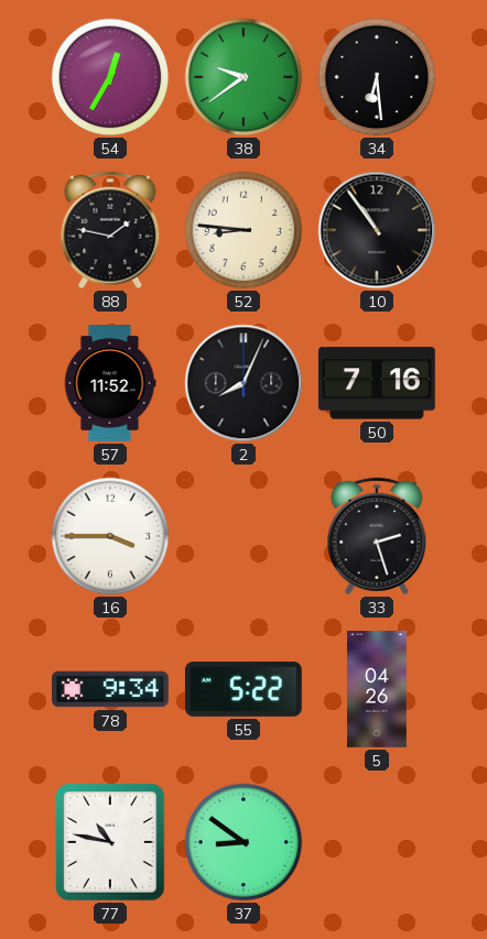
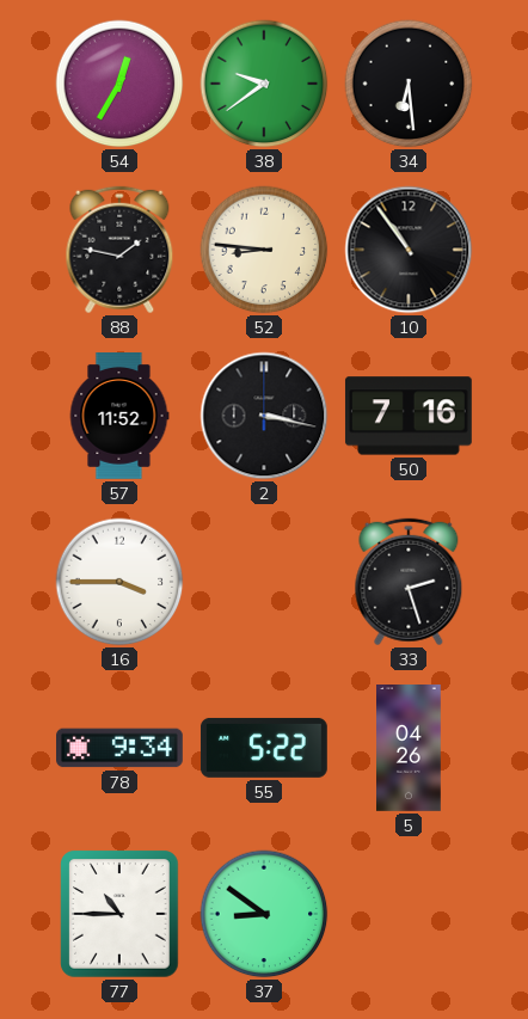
2: 8:04 -> 3:17 (264, 416)
77: 10:47 -> 10:45 (119, 914)
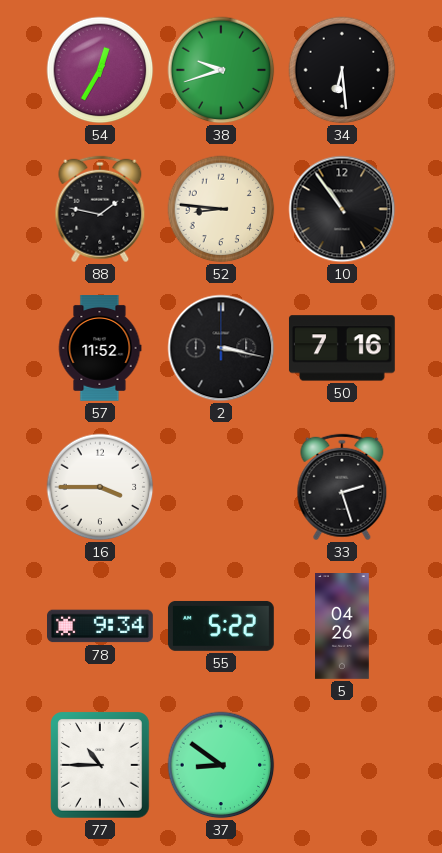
38: 9:39 -> 9:42 (221, 70)
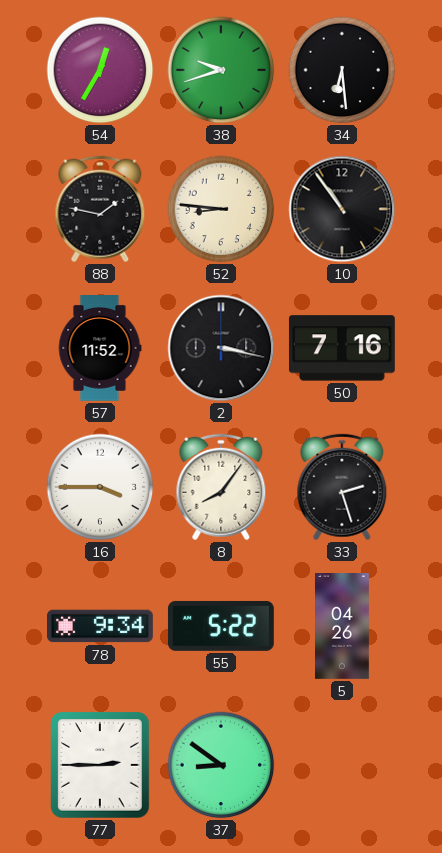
8: none -> 8:06 (221, 487)
77: 10:45 -> 2:45 (100, 765)
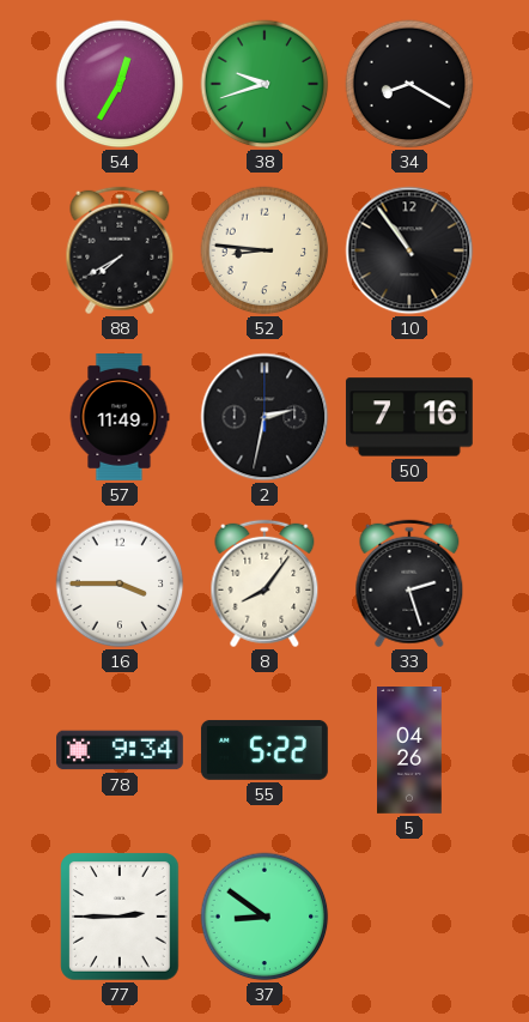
34: 6:29 -> 8:20 (409, 84)
88: 1:47 -> 7:40 (120, 250)
57: 11:52 -> 11:49 (120, 418)
2: 3:17 -> 2:32 (264, 417)
